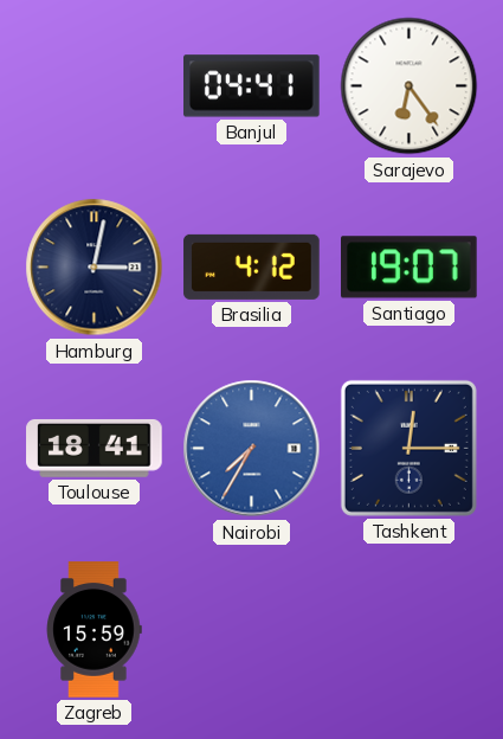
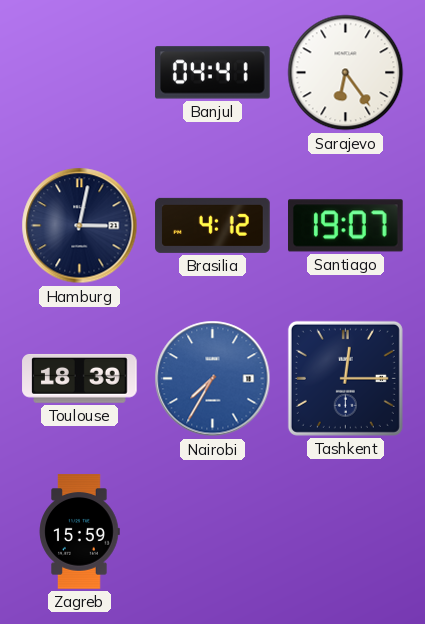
Toulouse: 18:41 -> 18:39 (80, 378)
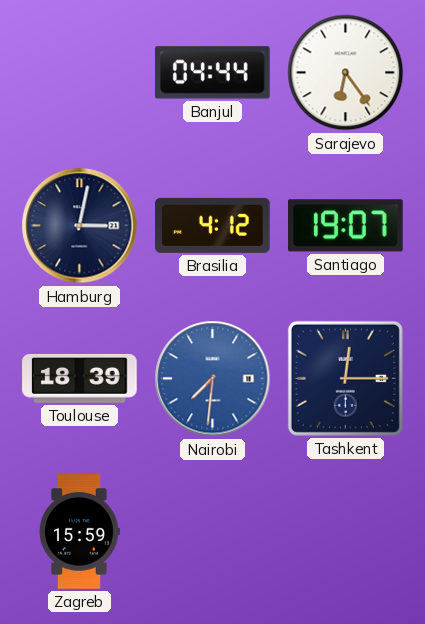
Banjul: 04:41 -> 04:44 (213, 73)
Nairobi: 7:35 -> 7:31 (213, 379)
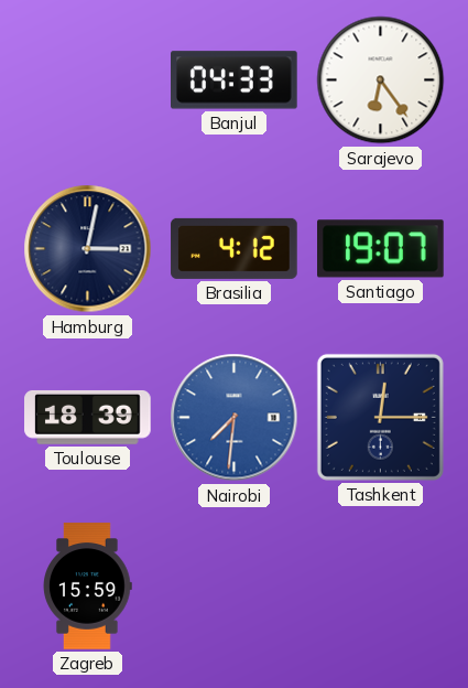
Banjul: 04:44 -> 04:33 (235, 80)
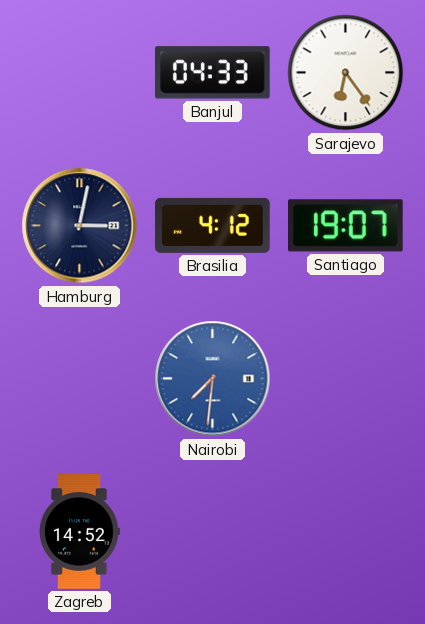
Toulouse: 18:39 -> none (88, 417)
Tashkent: 12:15 -> none (380, 417)
Zagreb: 15:59 -> 14:52 (79, 532)
